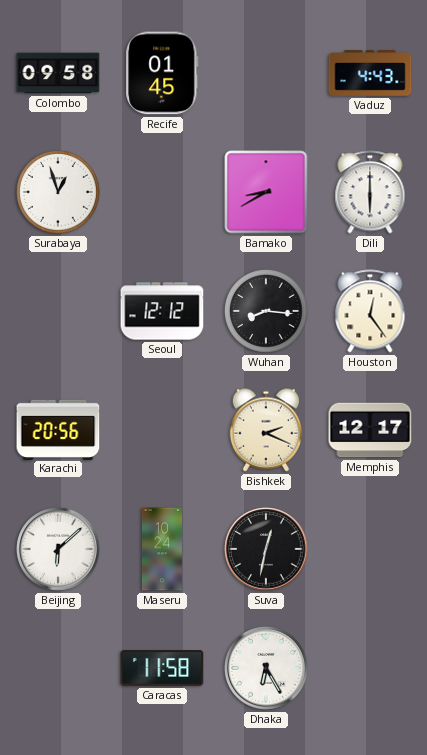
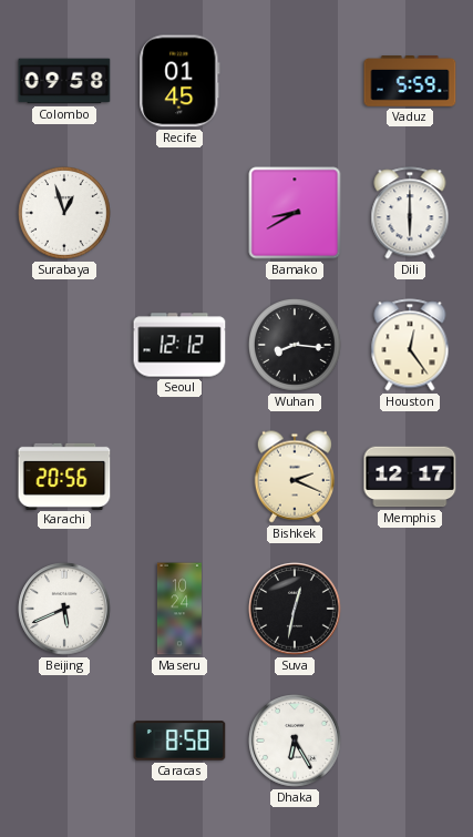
Vaduz: 4:43 -> 5:59 (410, 81)
Beijing: 6:08 -> 5:41 (64, 609)
Caracas: 11:58 -> 8:58 (179, 741)
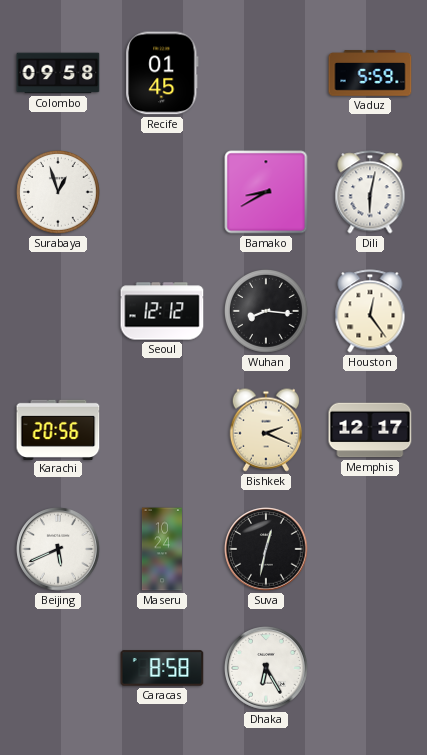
Dili: 6:00 -> 6:02 (370, 192)
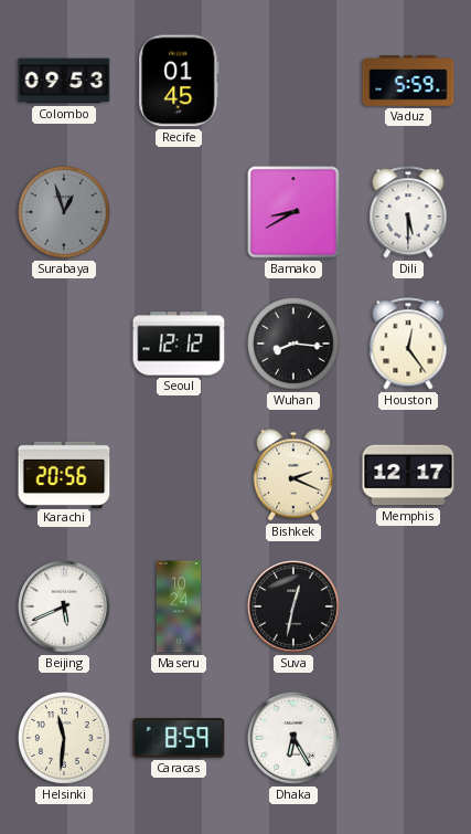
Colombo: 09:58 -> 09:53 (64, 81)
Surabaya dial: white -> grey (65, 213)
Dili: 6:02 -> 5:30 (408, 212)
Helsinki: none -> 11:31 (65, 739)
Caracas: 8:58 -> 8:59 (179, 738)
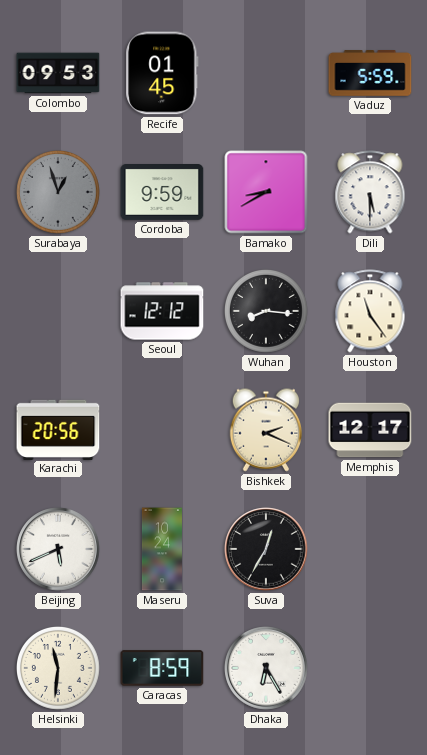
Cordoba: none -> 9:59 (162, 193)
Houston: 12:24 -> 11:24 (370, 311)
Suva: 12:32 -> 12:35 (266, 549)
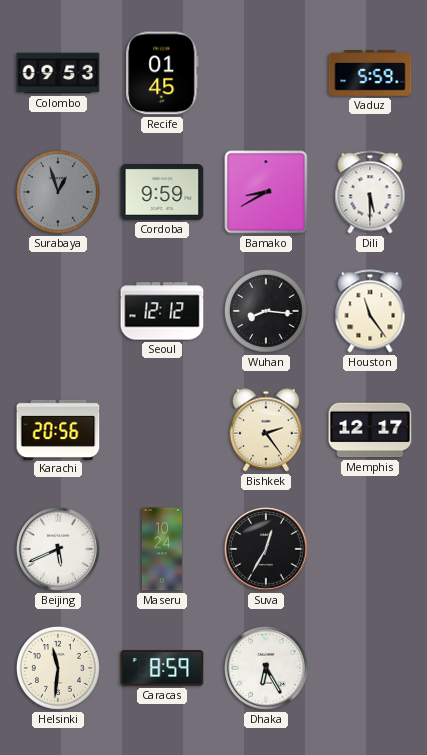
Bishkek: 2:19 -> 2:24 (265, 430)
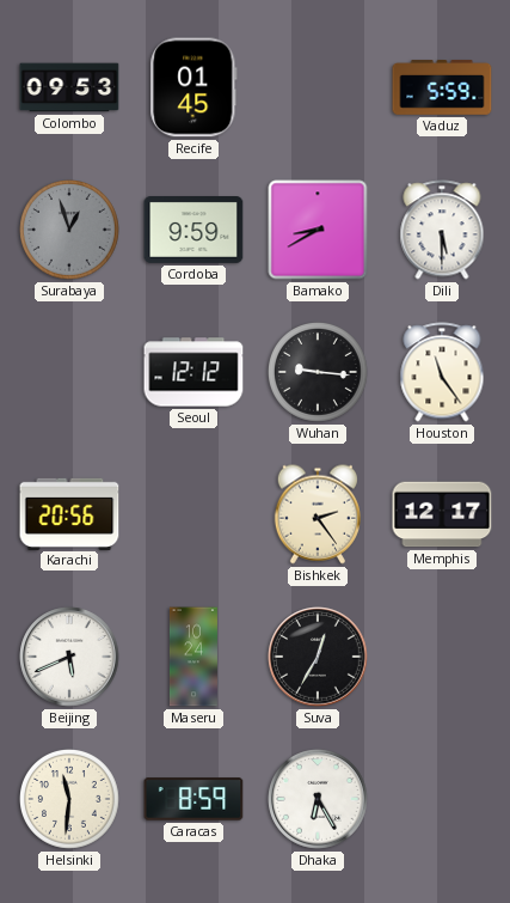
Wuhan: 8:16 -> 9:16 (319, 373)
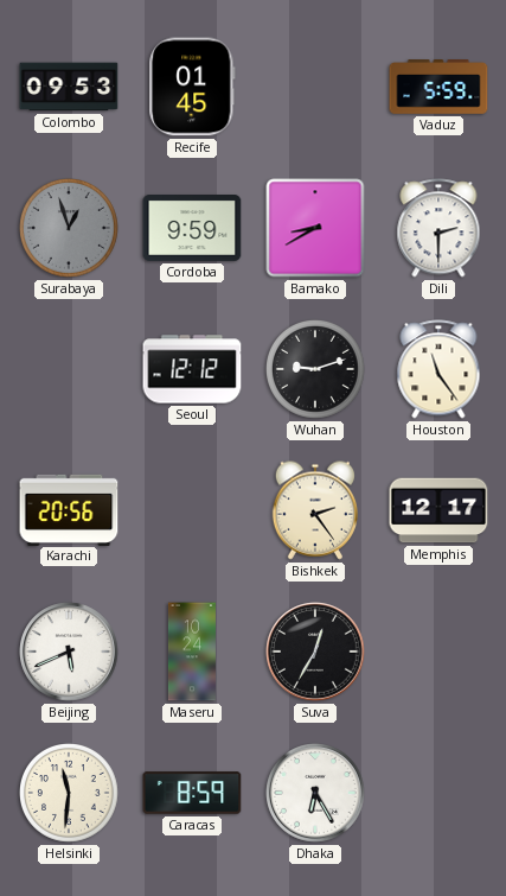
Dili: 5:30 -> 2:30 (438, 228)
Wuhan: 9:16 -> 9:12 (316, 370)
